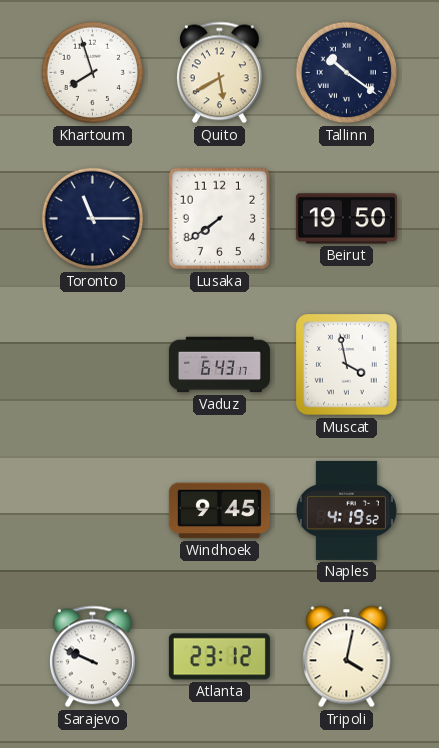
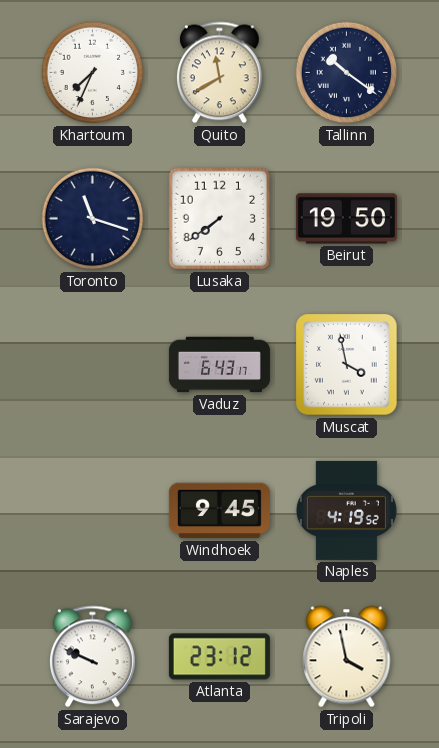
Khartoum: 7:57 -> 7:34 (93, 73)
Quito: 5:40 -> 11:40 (220, 73)
Toronto: 11:15 -> 11:18 (93, 219)
Tripoli: 4:02 -> 3:58 (347, 657)
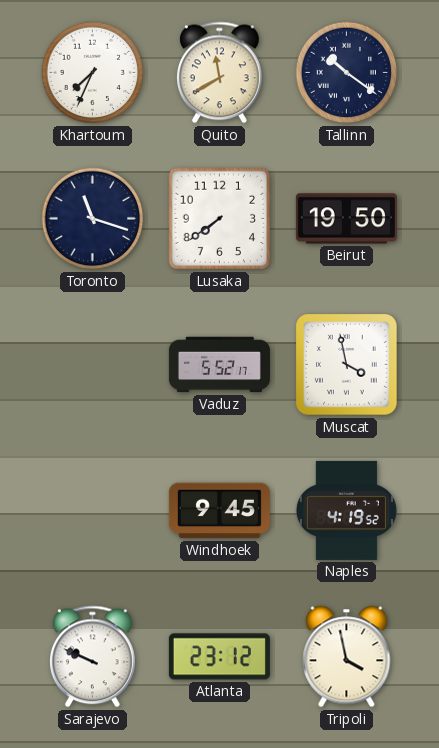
Vaduz: 6:43 -> 5:52 (219, 365)
